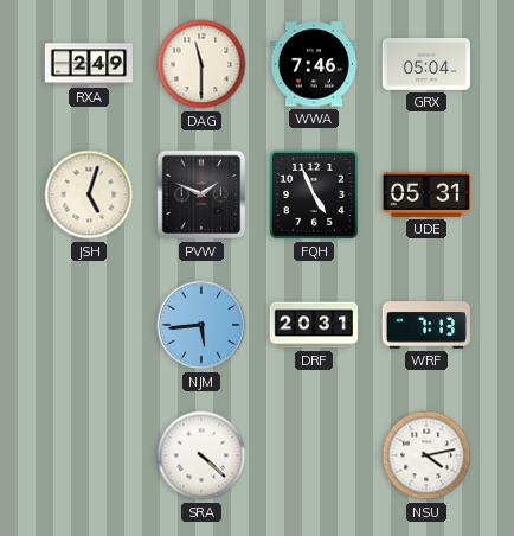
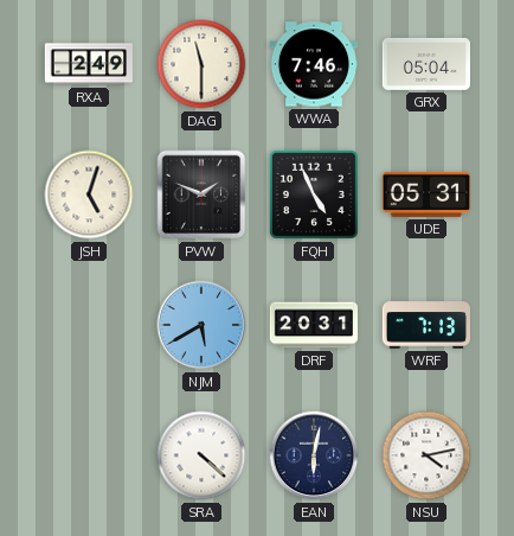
NJM: 5:44 -> 5:40 (201, 325)
EAN: none -> 6:02 (314, 455)
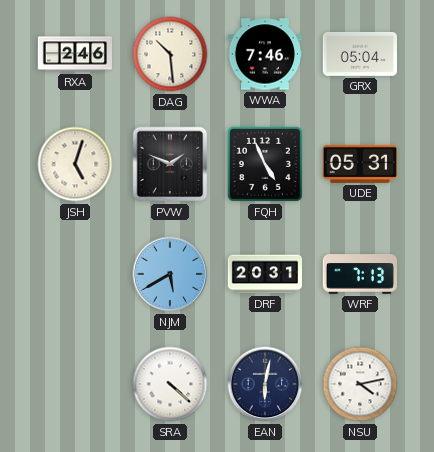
RXA: 2:49 -> 2:46 (75, 54)
DAG: 11:30 -> 10:29 (170, 54)
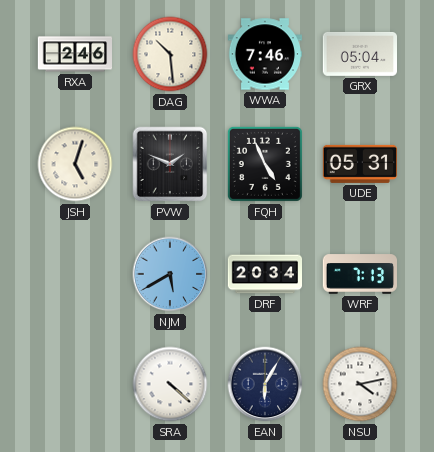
DRF: 20:31 -> 20:34 (265, 274)
EAN: 6:02 -> 6:05 (265, 384)
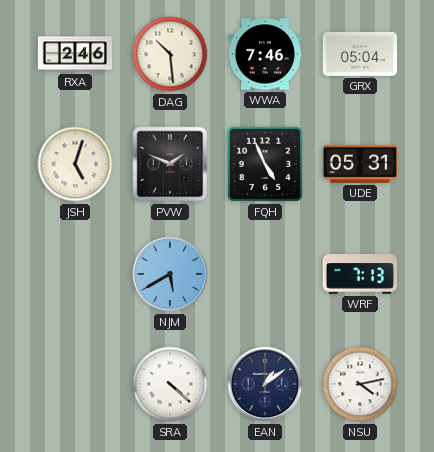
DRF: 20:34 -> none (265, 274)
EAN: 6:05 -> 1:09 (265, 384)
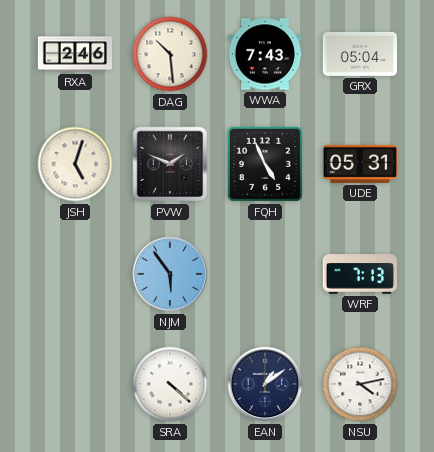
WWA: 7:46 -> 7:43 (264, 54)
NJM: 5:40 -> 5:54 (170, 274)
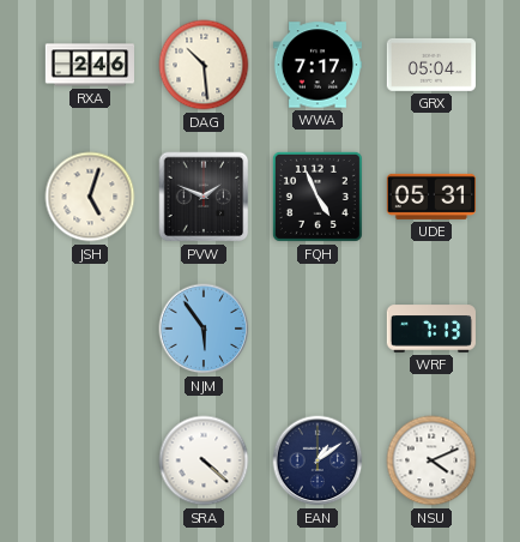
WWA: 7:43 -> 7:17 (316, 65)
NSU: 4:13 -> 4:11 (431, 460)
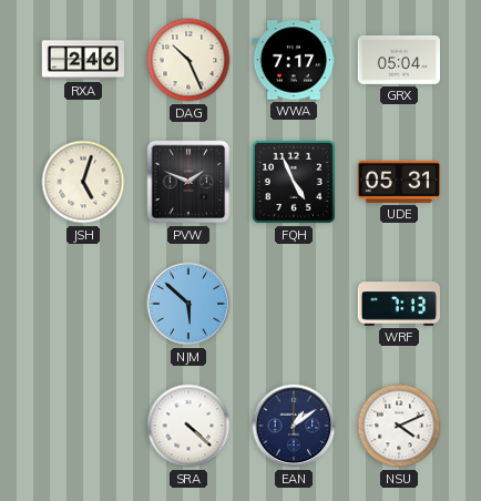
DAG: 10:29 -> 10:26 (188, 60)
NJM: 5:54 -> 5:52 (188, 304)
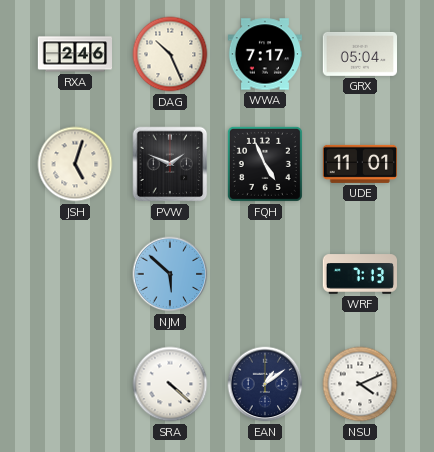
UDE: 05:31 -> 11:01 (359, 164)
